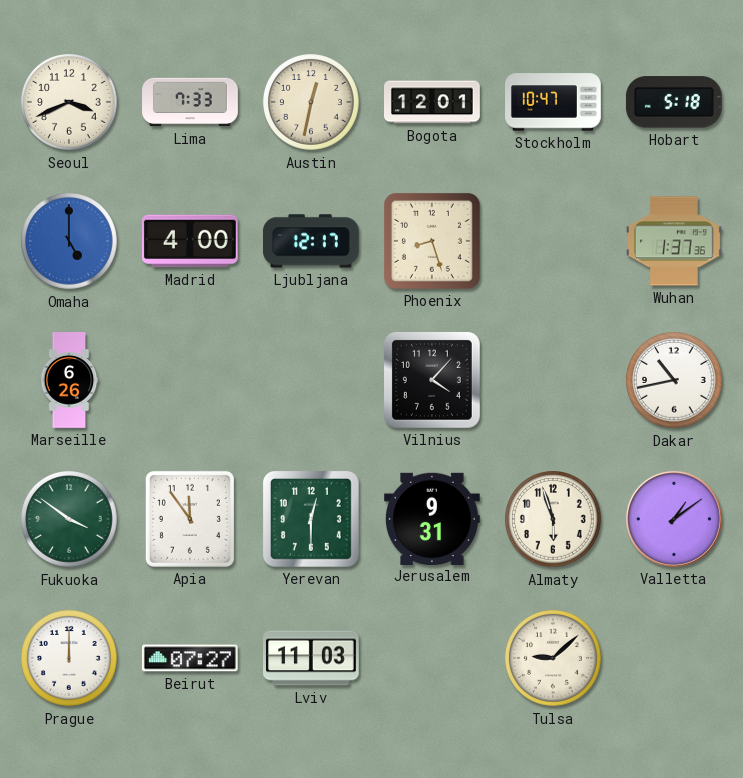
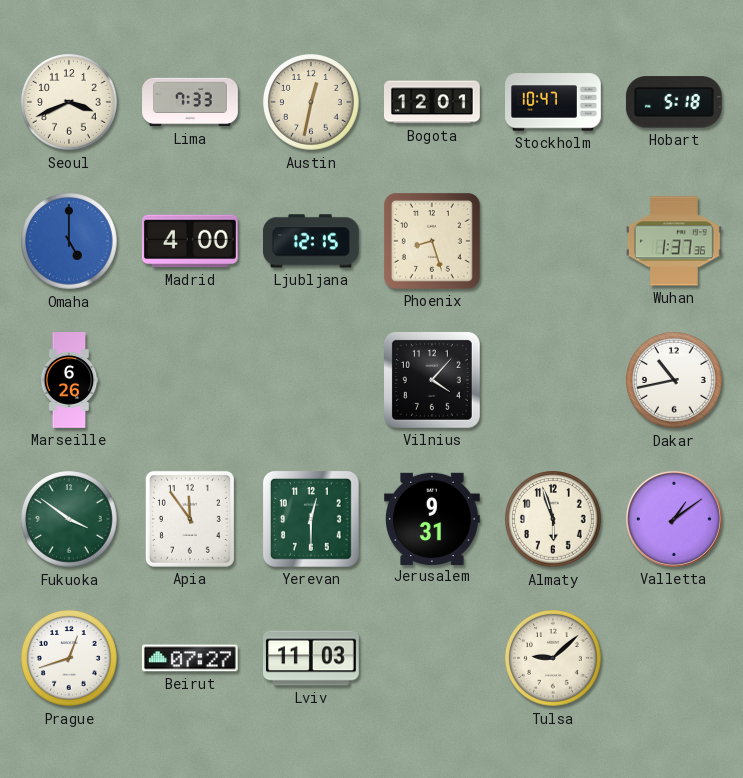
Ljubljana: 12:17 -> 12:15 (311, 241)
Prague: 12:00 -> 12:42 (70, 659)
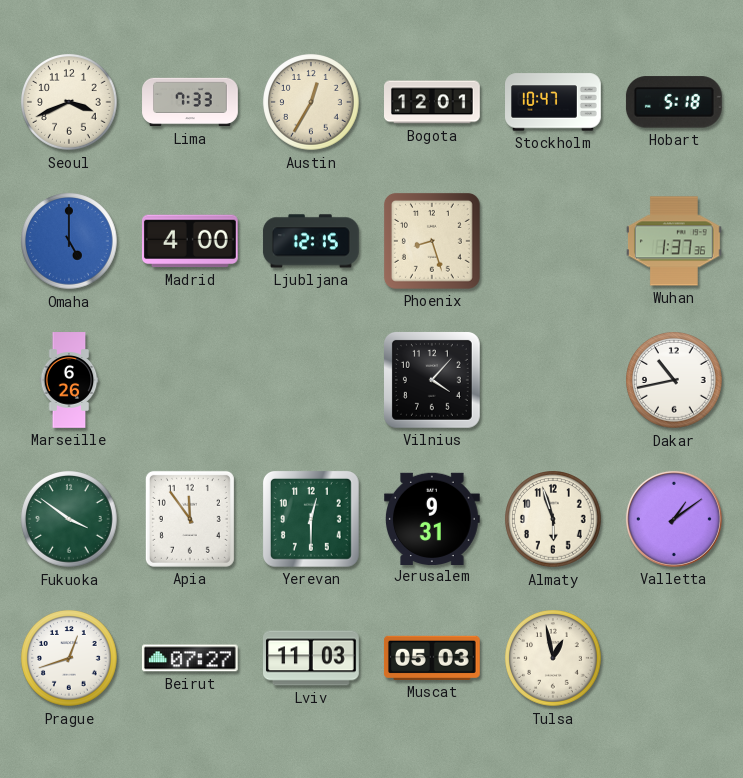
Austin: 12:32 -> 12:35 (312, 103)
Muscat: none -> 05:03 (432, 658)
Tulsa: 9:08 -> 12:58 (554, 659)
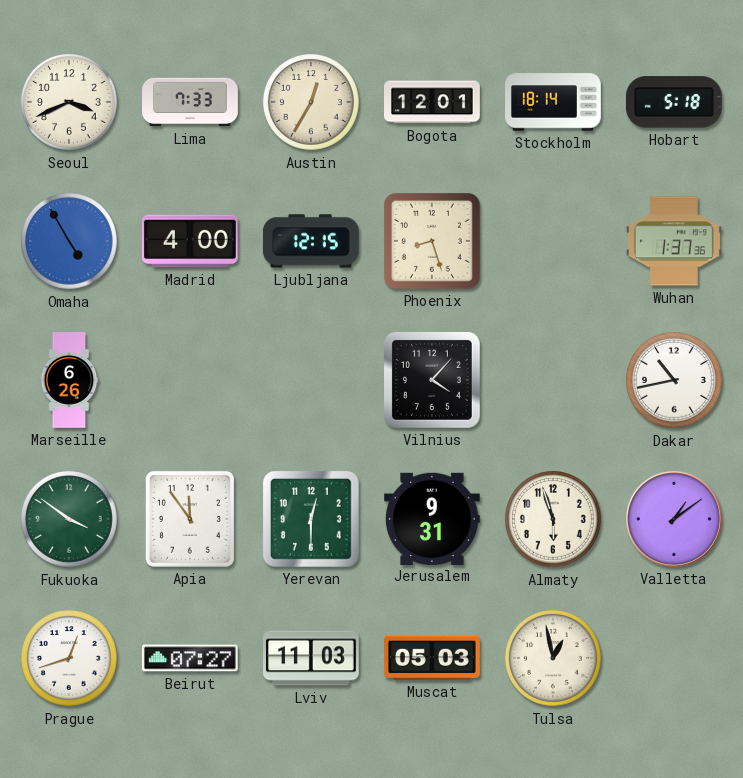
Stockholm: 10:47 -> 18:14 (554, 102)
Omaha: 5:00 -> 4:55 (70, 242)
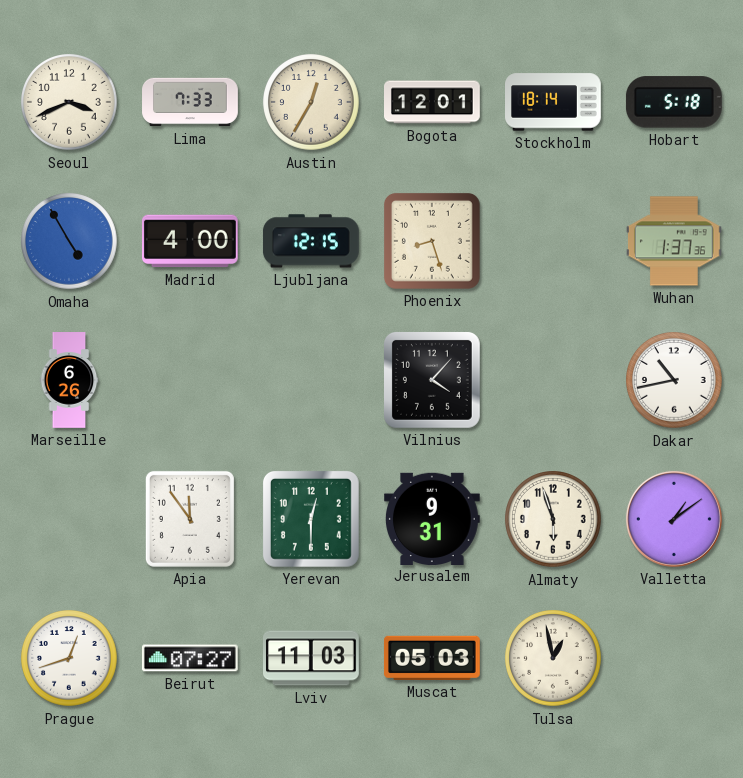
Fukuoka: 3:51 -> none (70, 520)
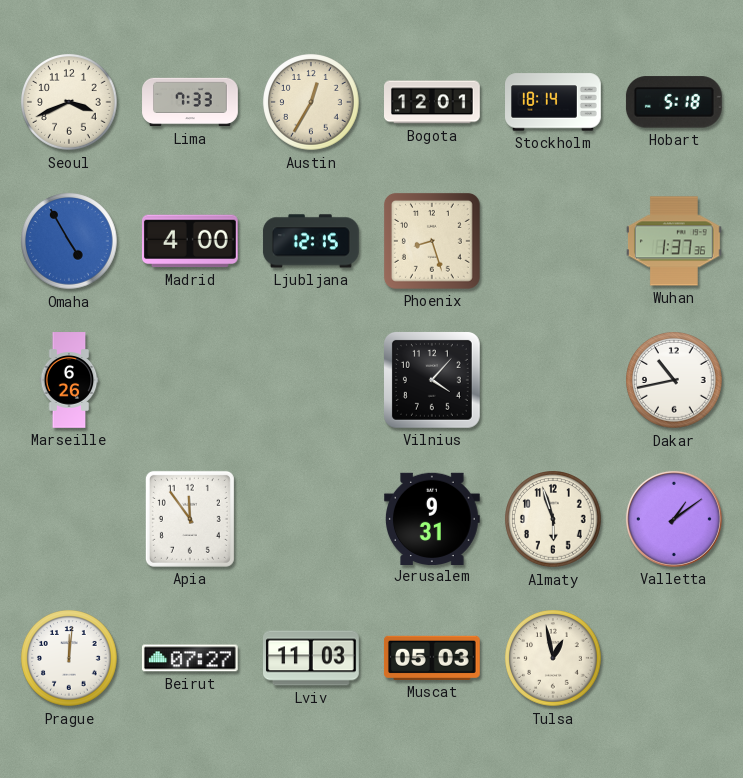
Yerevan: 12:30 -> none (311, 519)
Prague: 12:42 -> 12:01 (70, 659)
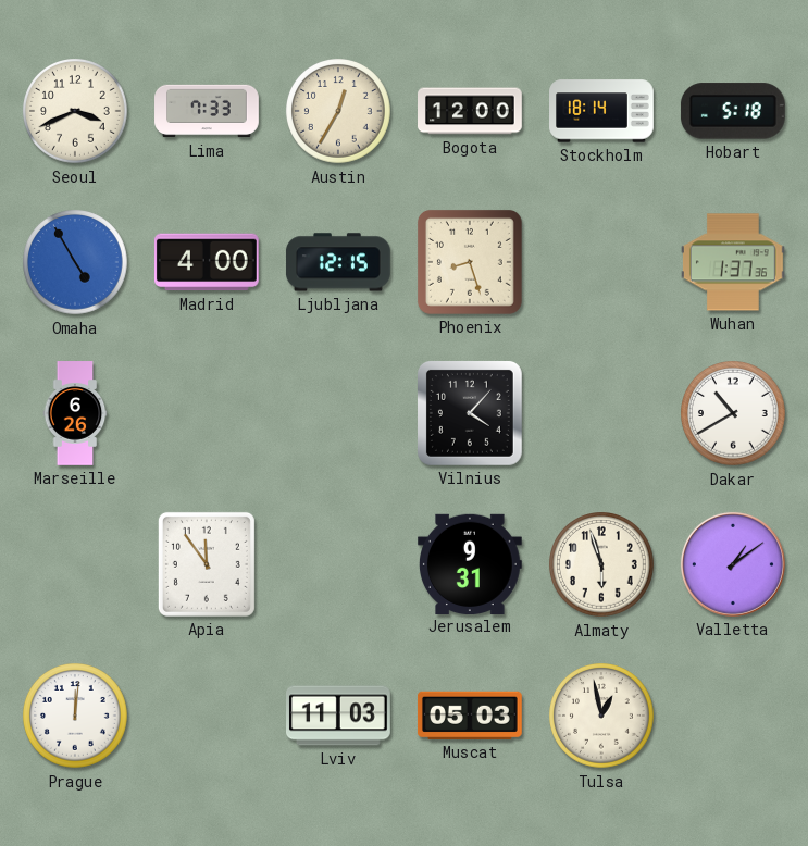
Bogota: 12:01 -> 12:00 (471, 111)
Dakar: 10:43 -> 10:40 (734, 414)
Beirut: 07:27 -> none (190, 658)
